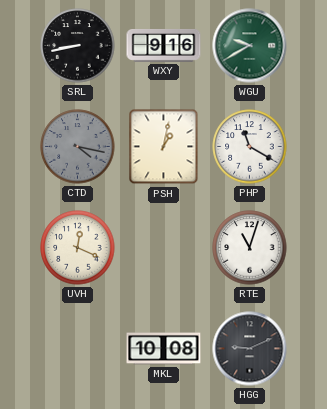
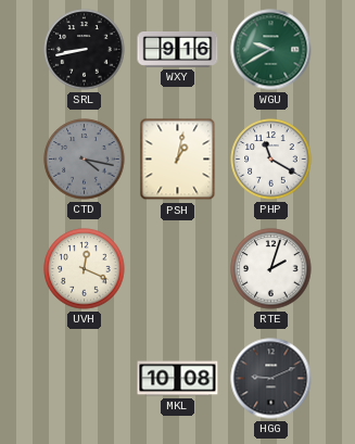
RTE: 11:03 -> 2:03 (271, 269)
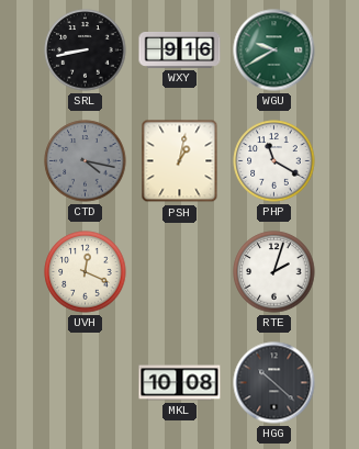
HGG: 9:11 -> 10:22 (274, 383)
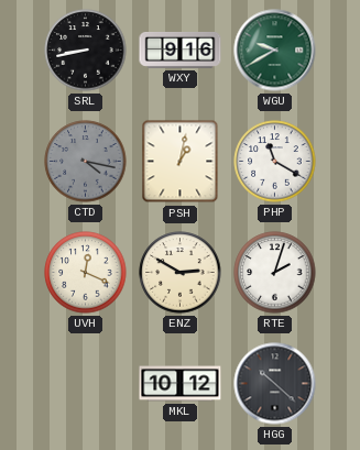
ENZ: none -> 2:50 (181, 273)
MKL: 10:08 -> 10:12 (181, 384)
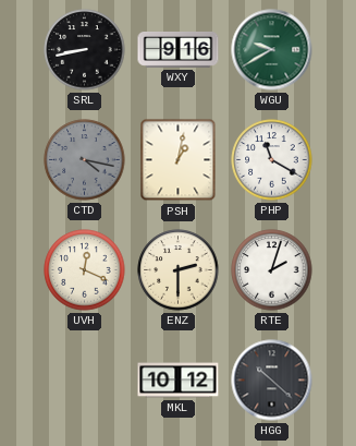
ENZ: 2:50 -> 2:30 (179, 270)
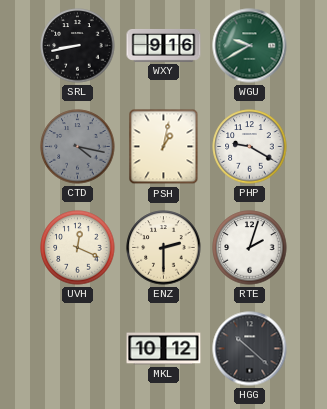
PHP: 11:20 -> 9:20 (250, 147)
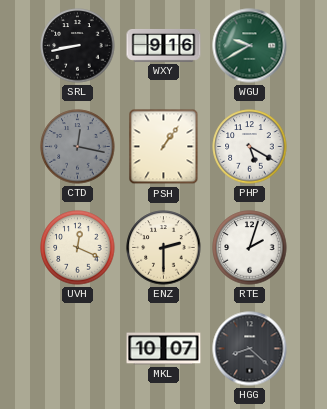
CTD: 4:17 -> 12:17 (78, 147)
PSH: 1:02 -> 1:06 (164, 147)
PHP: 9:20 -> 5:20 (250, 147)
MKL: 10:12 -> 10:07 (164, 349)
HGG: 10:22 -> 8:22 (250, 349)
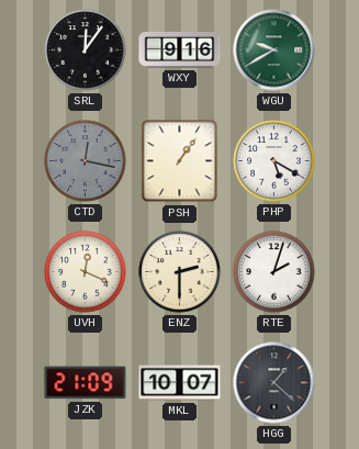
SRL: 8:43 -> 12:06 (86, 50)
JZK: none -> 21:09 (86, 383)
HGG: 8:22 -> 1:22 (274, 383)
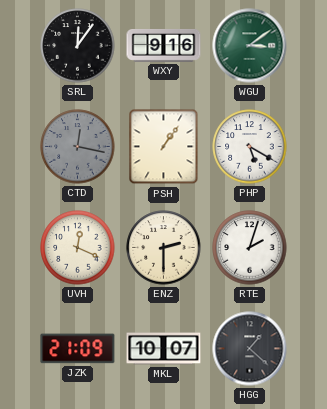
WGU: 9:40 -> 3:09 (250, 46)
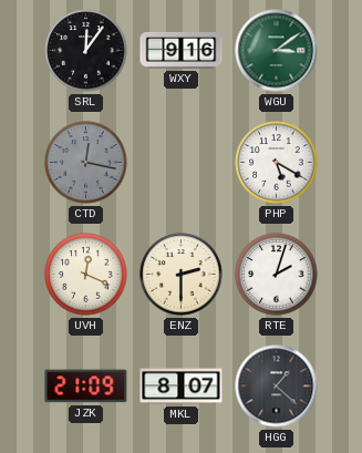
PSH: 1:06 -> none (164, 147)
MKL: 10:07 -> 8:07 (182, 387)
